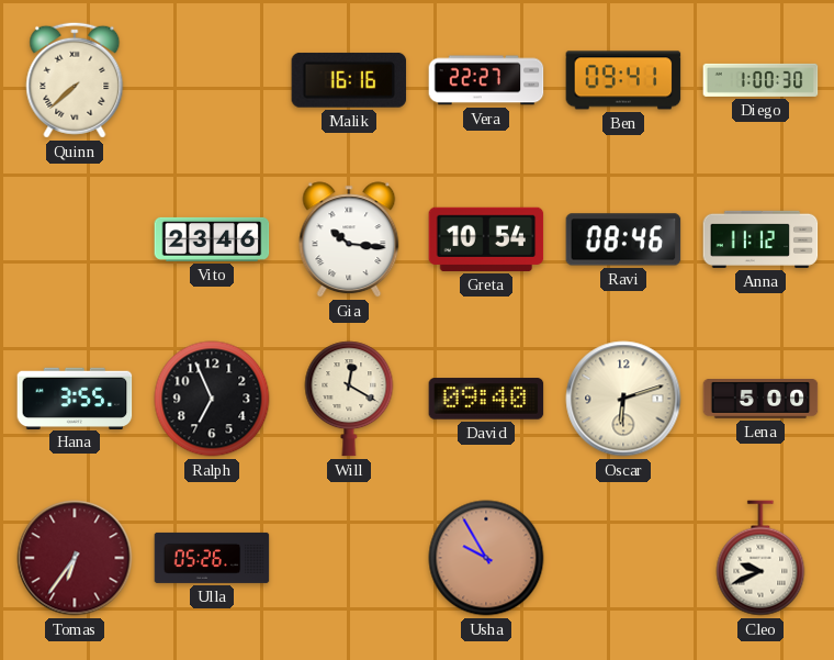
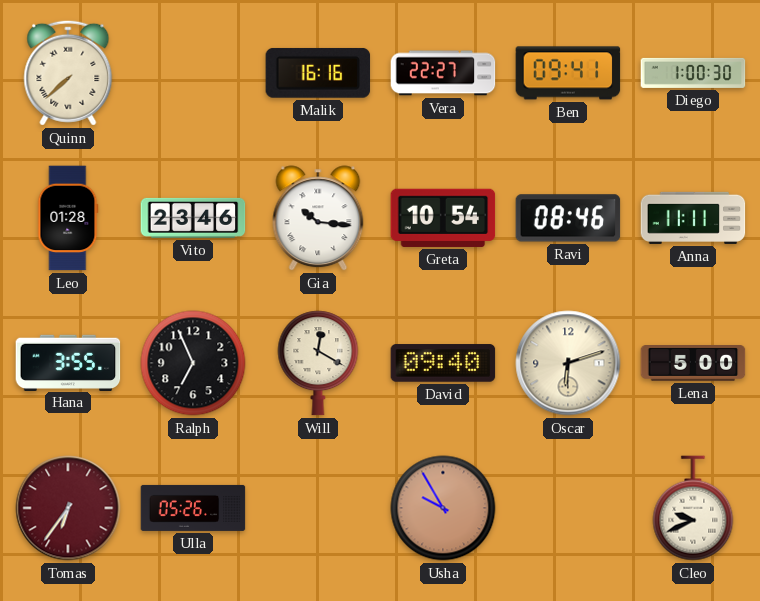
Leo: none -> 01:28 (68, 218)
Anna: 11:12 -> 11:11 (693, 218)
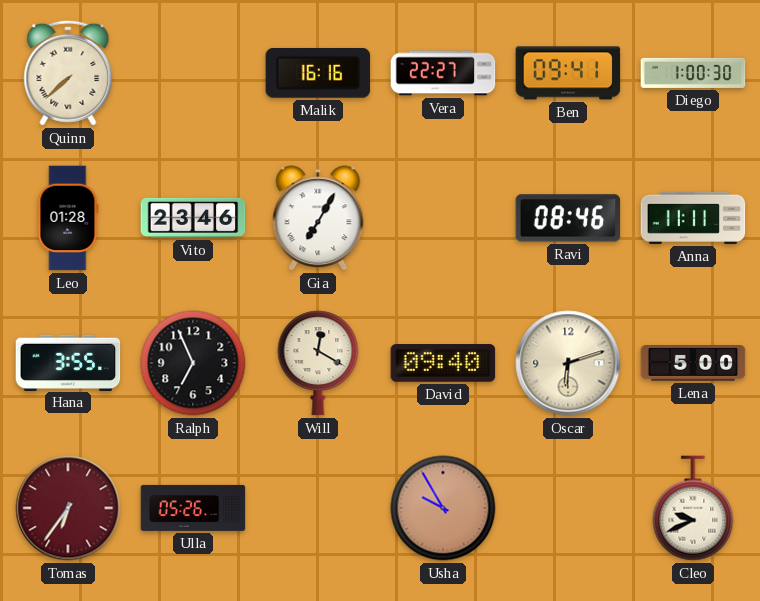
Gia: 10:16 -> 7:05 (318, 218)
Greta: 10:54 -> none (443, 218)
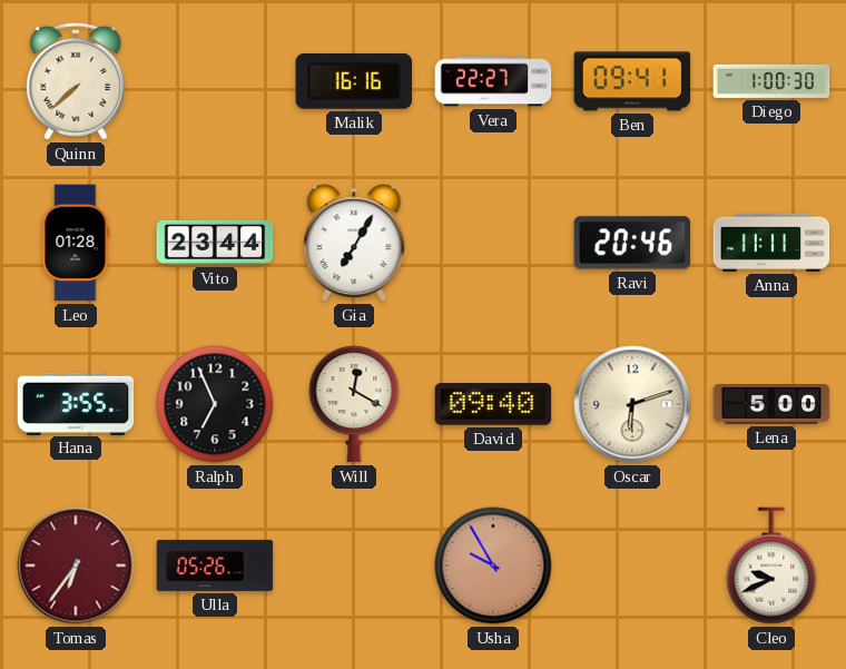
Vito: 23:46 -> 23:44 (215, 243)
Ravi: 08:46 -> 20:46 (632, 243)
